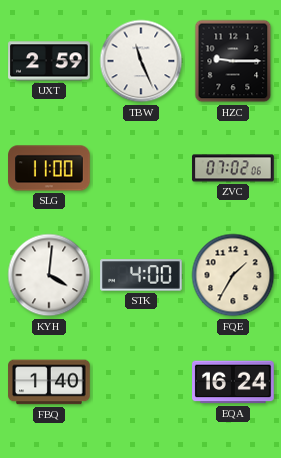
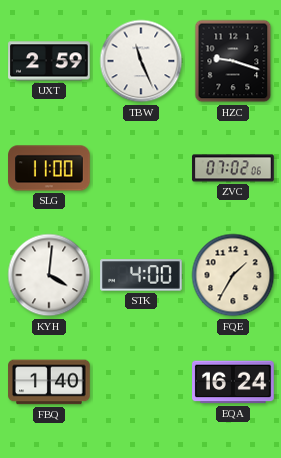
HZC: 9:15 -> 9:18 (233, 61)
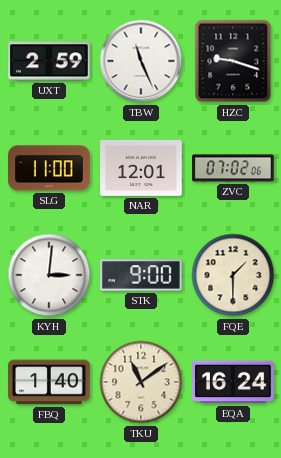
NAR: none -> 12:01 (141, 168)
KYH: 4:01 -> 3:01 (49, 275)
STK: 4:00 -> 9:00 (141, 275)
FQE: 1:35 -> 1:30 (233, 275)
TKU: none -> 11:09 (141, 382)
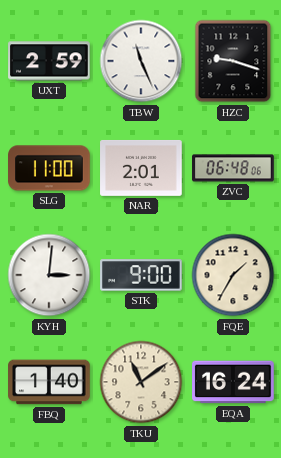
NAR: 12:01 -> 2:01 (141, 168)
ZVC: 07:02 -> 06:48 (233, 168)
FQE: 1:30 -> 1:35 (233, 275)
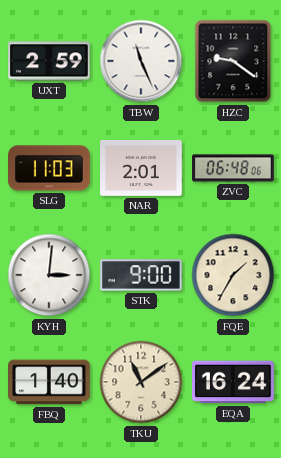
HZC: 9:18 -> 9:21 (233, 61)
SLG: 11:00 -> 11:03 (49, 168)
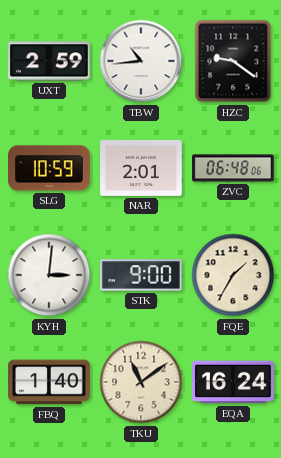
TBW: 11:26 -> 10:44 (141, 61)
SLG: 11:03 -> 10:59 (49, 168)
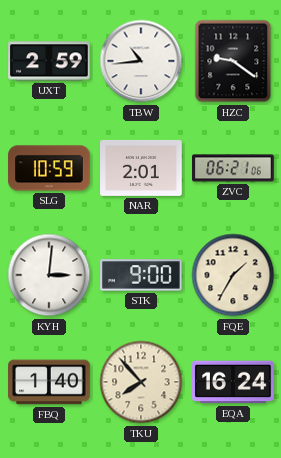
ZVC: 06:48 -> 06:21 (233, 168)
TKU: 11:09 -> 7:53 (141, 382)
